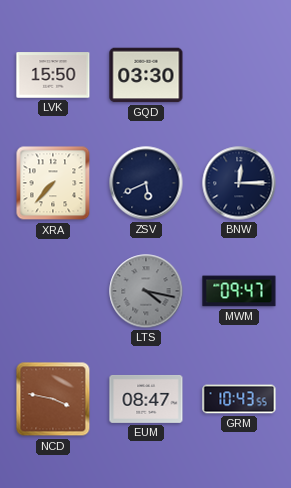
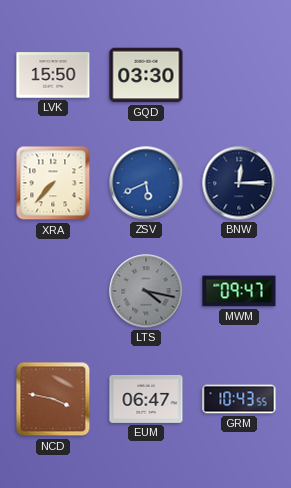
ZSV dial: navy -> blue (146, 183)
EUM: 08:47 -> 06:47 (146, 399)
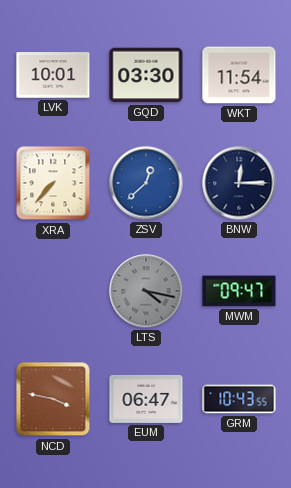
LVK: 15:50 -> 10:01 (53, 75)
WKT: none -> 11:54 (239, 75)
ZSV: 5:41 -> 12:38 (146, 183)
